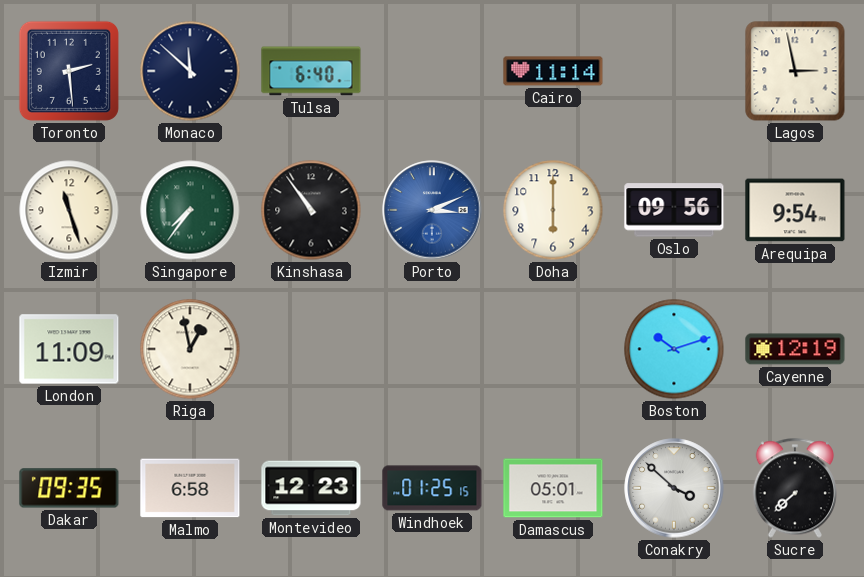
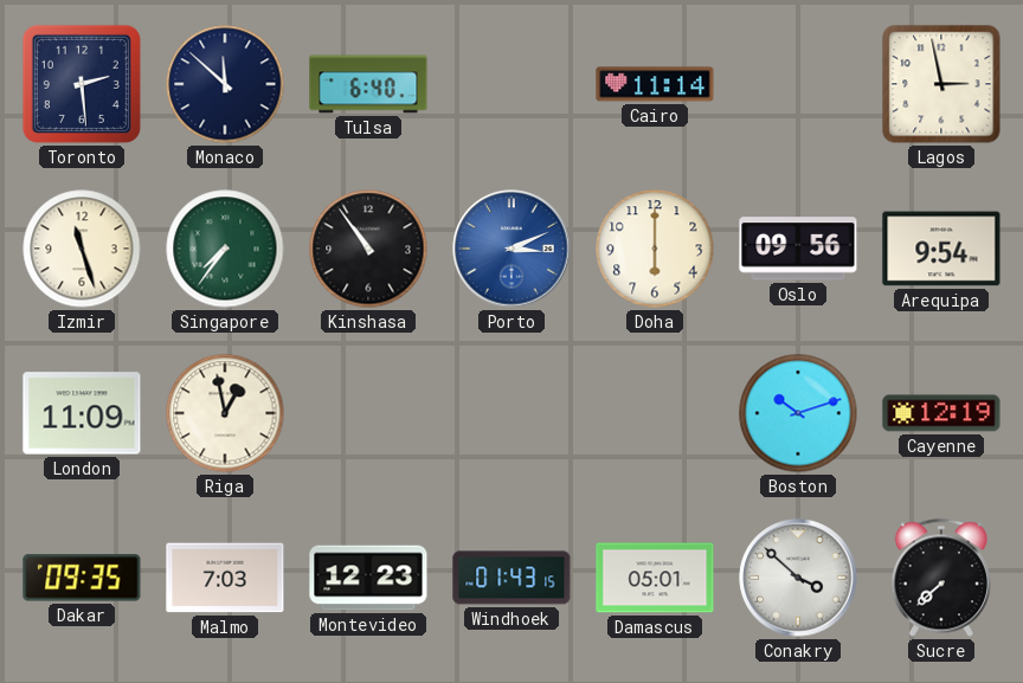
Malmo: 6:58 -> 7:03 (225, 578)
Windhoek: 01:25 -> 01:43 (511, 578)
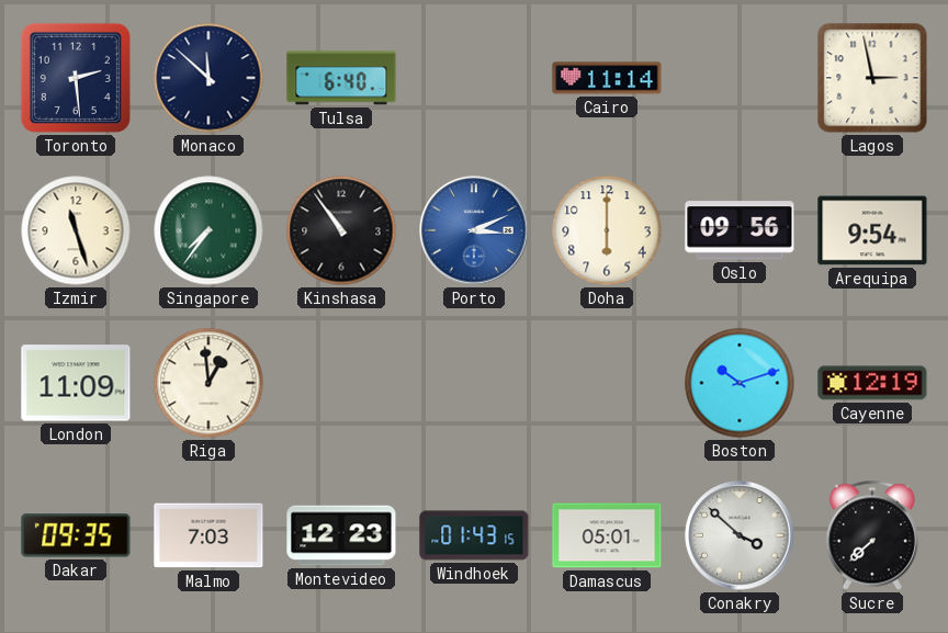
Riga: 12:58 -> 12:59 (208, 383)
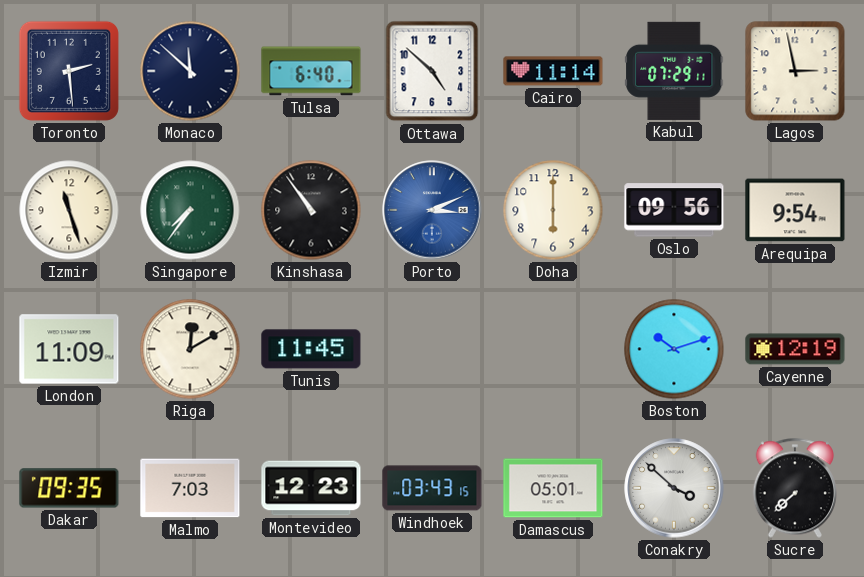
Ottawa: none -> 4:52 (432, 71)
Kabul: none -> 07:29 (674, 71)
Riga: 12:59 -> 12:10 (190, 349)
Tunis: none -> 11:45 (311, 349)
Windhoek: 01:43 -> 03:43 (432, 488)
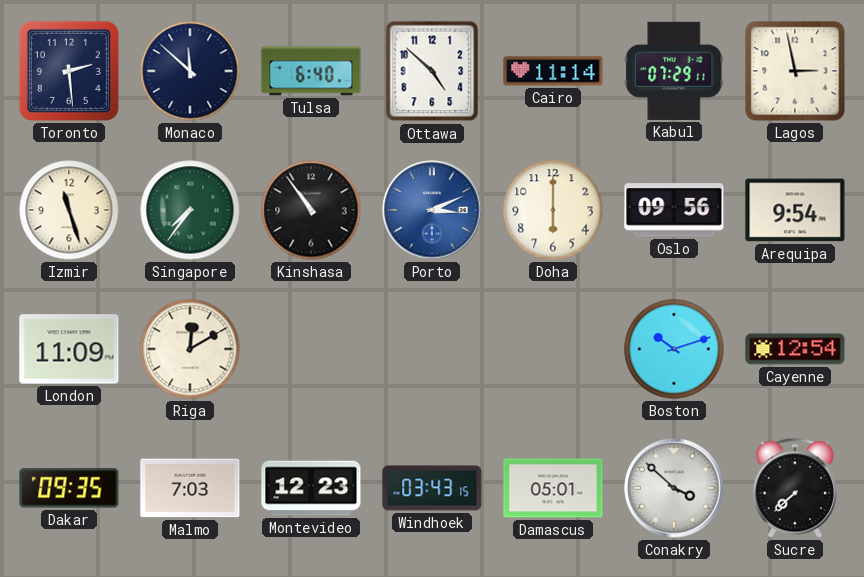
Tunis: 11:45 -> none (311, 349)
Cayenne: 12:19 -> 12:54 (795, 349)
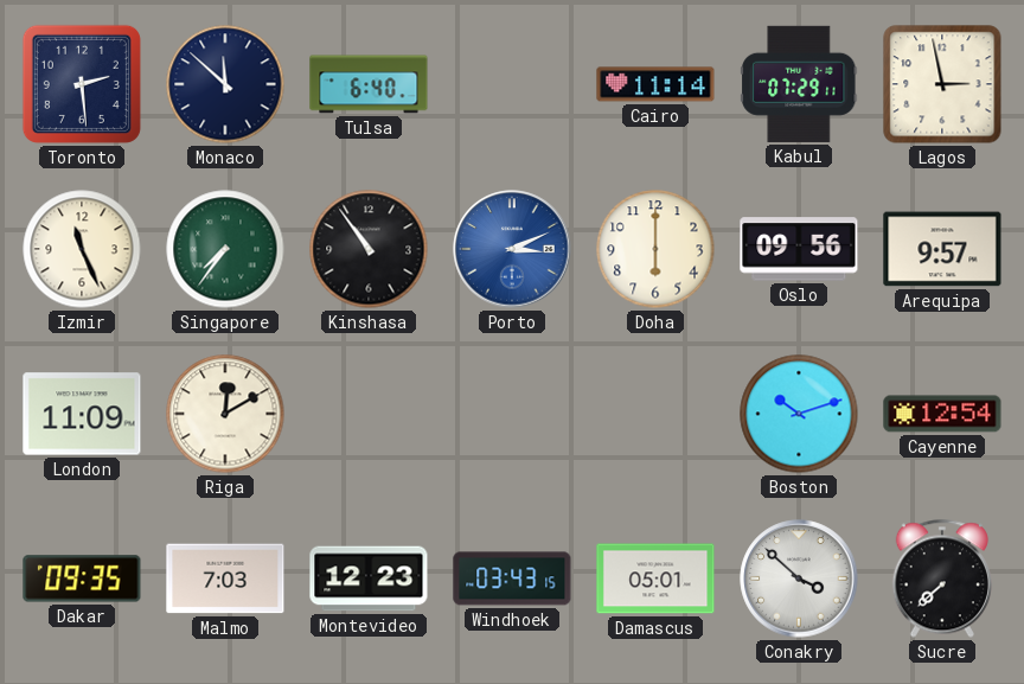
Ottawa: 4:52 -> none (432, 71)
Izmir: 11:27 -> 11:26 (82, 249)
Arequipa: 9:54 -> 9:57 (942, 249)
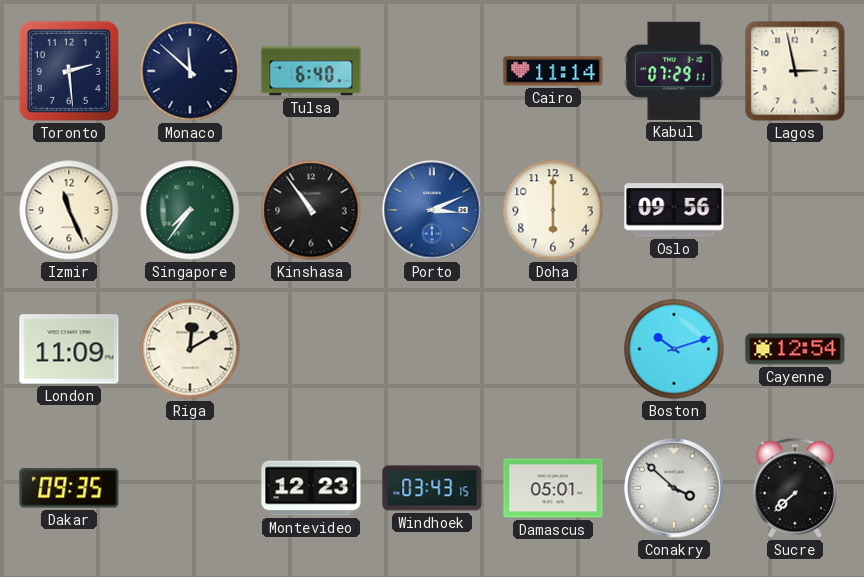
Arequipa: 9:57 -> none (942, 249)
Malmo: 7:03 -> none (225, 578)
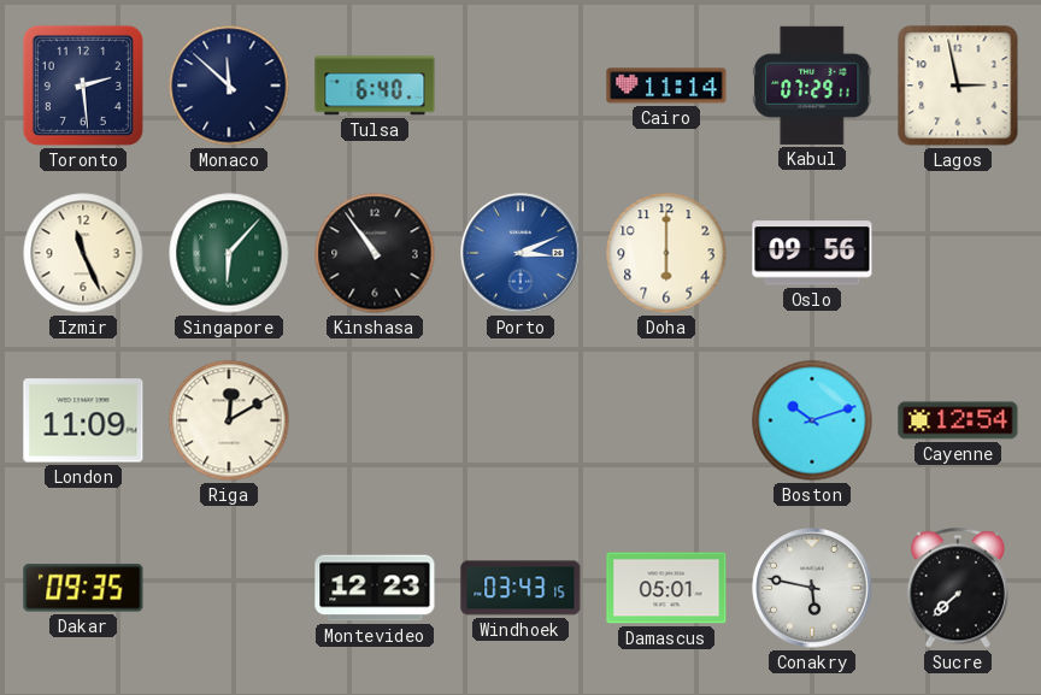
Singapore: 7:36 -> 6:07 (229, 253)
Conakry: 3:52 -> 5:47 (812, 588)
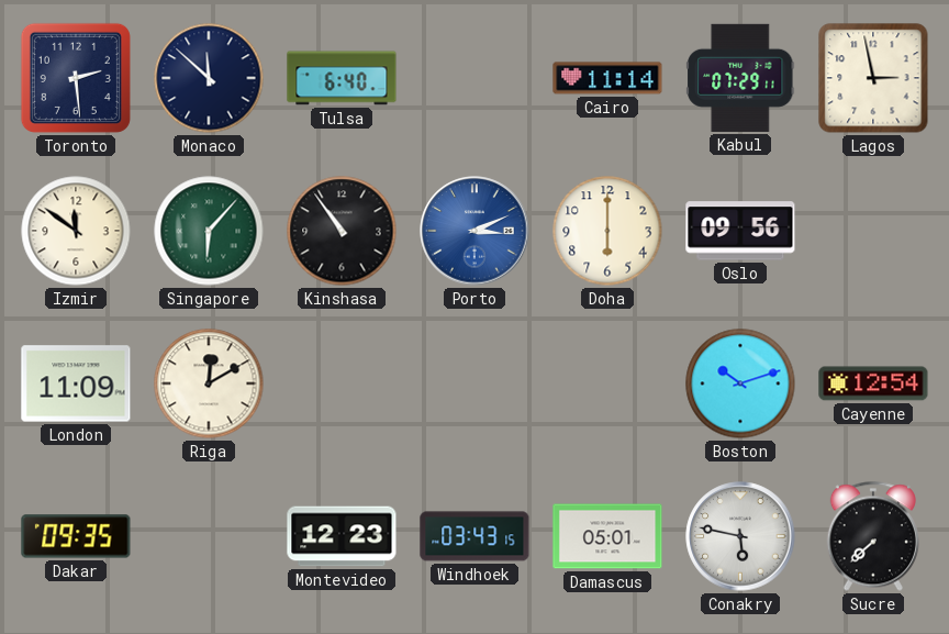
Izmir: 11:26 -> 11:51 (76, 231)
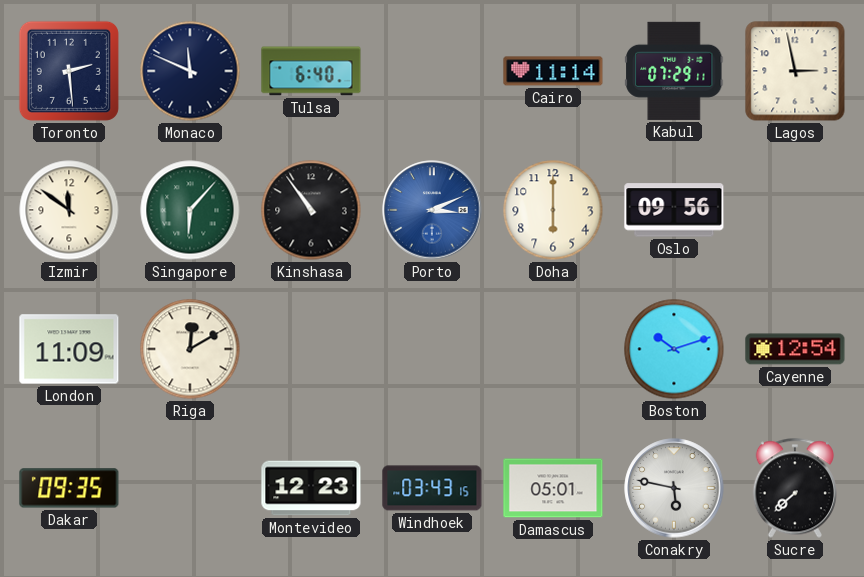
Monaco: 11:52 -> 11:49 (190, 71)
